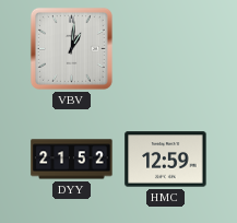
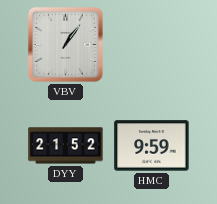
VBV: 1:01 -> 1:06 (65, 44)
HMC: 12:59 -> 9:59 (152, 146)
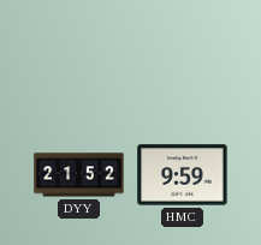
VBV: 1:06 -> none (65, 44)
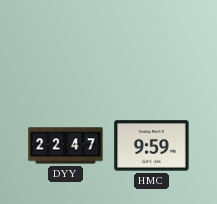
DYY: 21:52 -> 22:47 (66, 146)
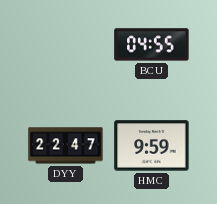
BCU: none -> 04:55 (152, 45)
